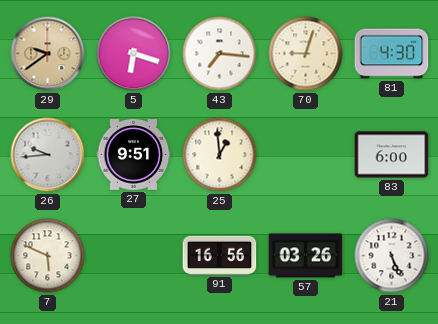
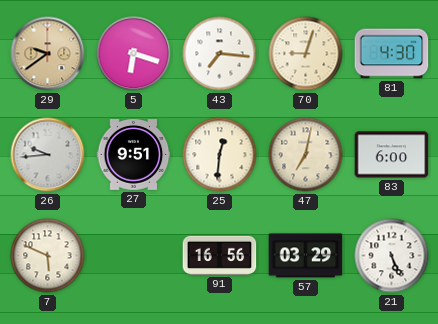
25: 12:59 -> 12:31 (220, 155)
47: none -> 7:02 (306, 155)
57: 03:26 -> 03:29 (306, 256)
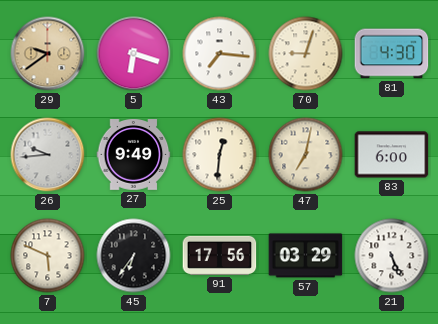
27: 9:51 -> 9:49 (134, 155)
45: none -> 6:36 (134, 256)
91: 16:56 -> 17:56 (220, 255)
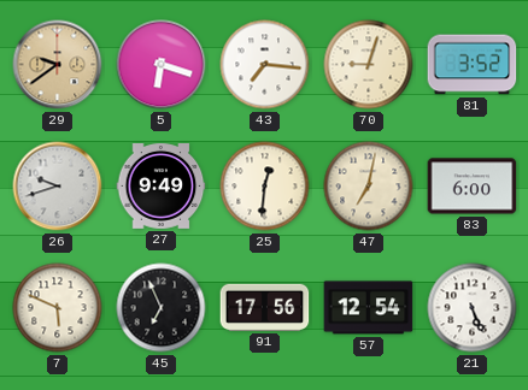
81: 4:30 -> 3:52 (473, 65)
26: 9:44 -> 9:42 (58, 187)
45: 6:36 -> 6:56 (162, 308)
57: 03:29 -> 12:54 (369, 308)
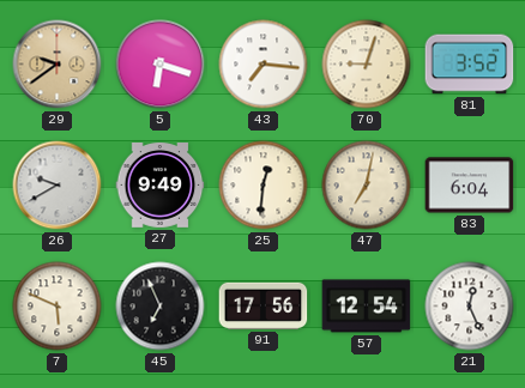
26: 9:42 -> 9:40 (58, 186)
83: 6:00 -> 6:04 (470, 186)
21: 5:26 -> 12:26 (470, 307)
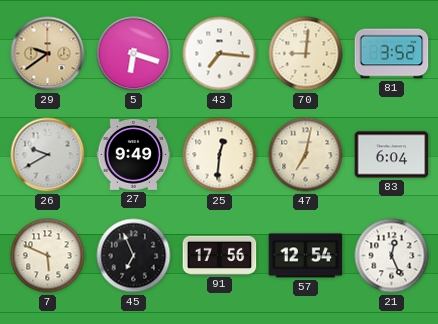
70: 9:03 -> 9:01 (306, 54)
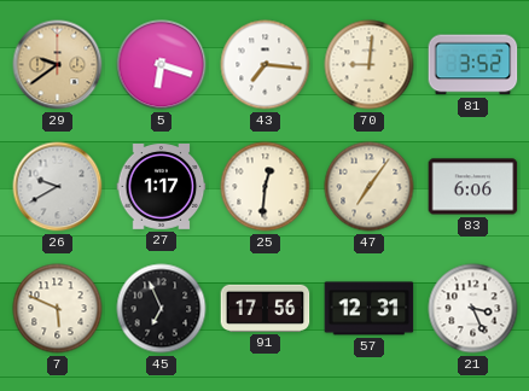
27: 9:49 -> 1:17 (162, 187)
47: 7:02 -> 7:06 (370, 187)
83: 6:04 -> 6:06 (473, 187)
57: 12:54 -> 12:31 (370, 309)
21: 12:26 -> 3:26 (473, 309)
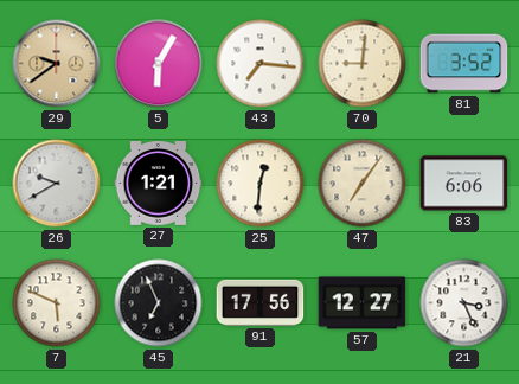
5: 6:18 -> 6:05 (159, 64)
27: 1:17 -> 1:21 (159, 184)
57: 12:31 -> 12:27 (363, 303)
